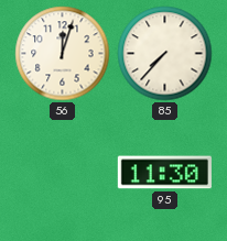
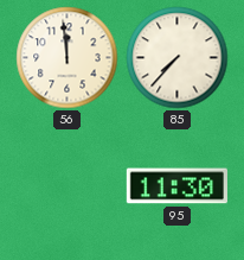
56: 12:03 -> 11:59 (68, 58)
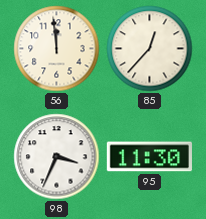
85: 7:37 -> 12:37 (150, 49)
98: none -> 3:34 (57, 157)
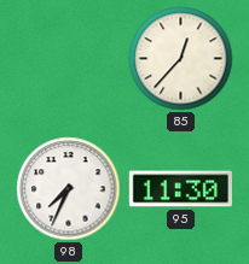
56: 11:59 -> none (57, 49)
98: 3:34 -> 7:34 (69, 189)
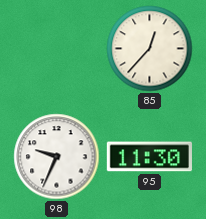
98: 7:34 -> 9:34 (57, 157)
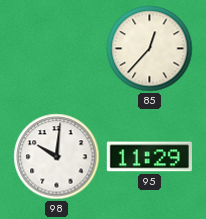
98: 9:34 -> 10:01 (57, 157)
95: 11:30 -> 11:29 (149, 157)
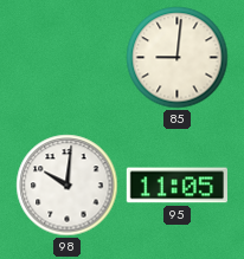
85: 12:37 -> 9:01 (178, 58)
95: 11:29 -> 11:05 (176, 186)
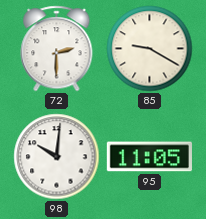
72: none -> 2:30 (57, 49)
85: 9:01 -> 9:20 (150, 49)
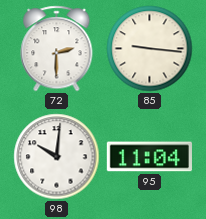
85: 9:20 -> 9:16 (150, 49)
95: 11:05 -> 11:04 (149, 157)
